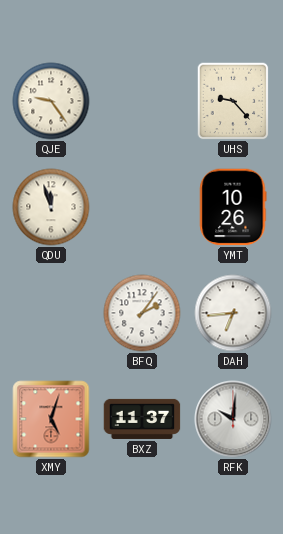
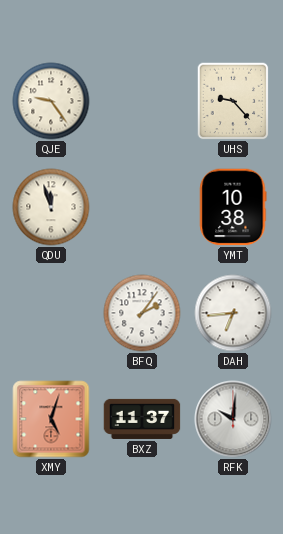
YMT: 10:26 -> 10:38 (233, 207)
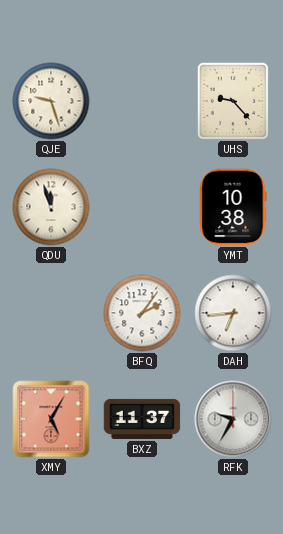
QJE: 9:24 -> 9:27 (51, 101)
XMY: 5:03 -> 5:05 (51, 419)
RFK: 10:01 -> 9:35 (233, 419)
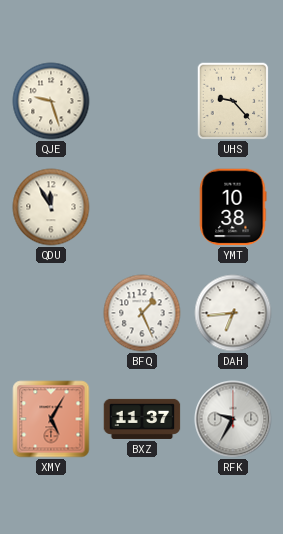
QDU: 11:57 -> 11:55 (51, 207)
BFQ: 2:06 -> 1:26 (142, 313)
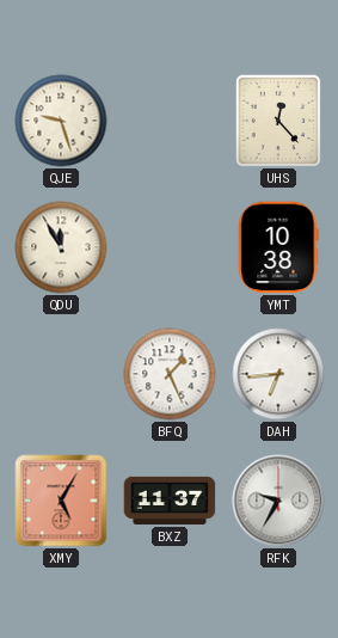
UHS: 9:23 -> 12:23 (278, 121)
